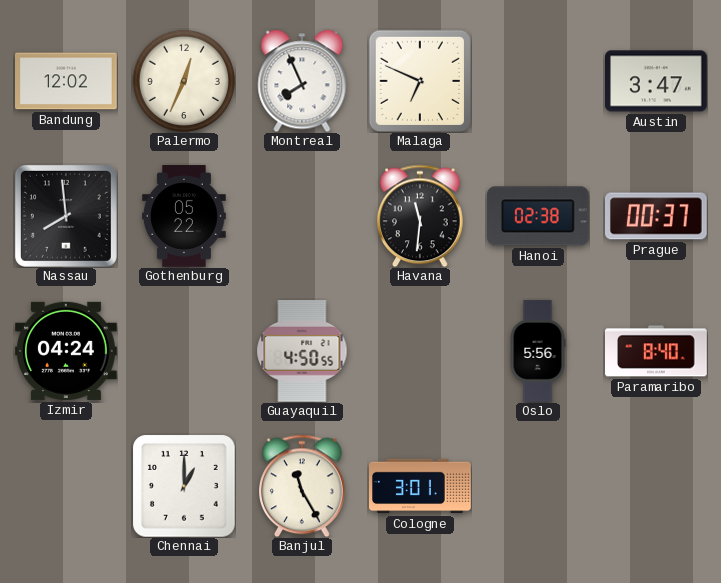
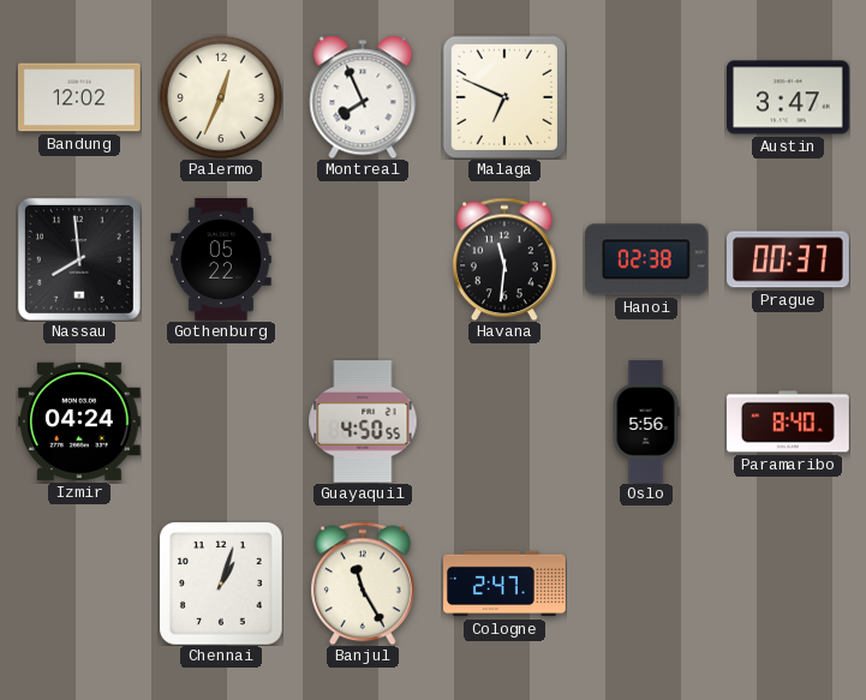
Chennai: 1:00 -> 1:03 (221, 584)
Cologne: 3:01 -> 2:47 (504, 584)
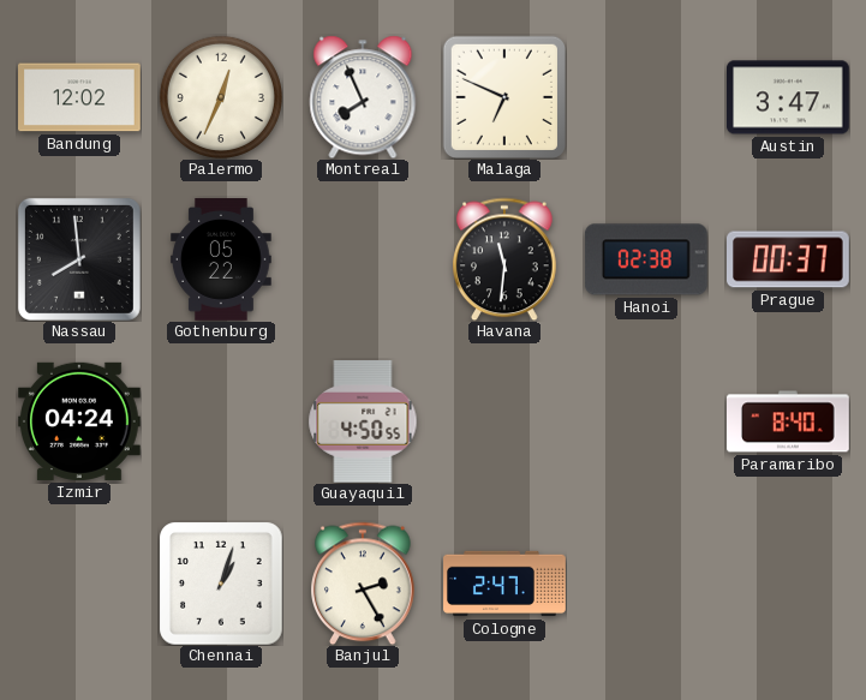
Oslo: 5:56 -> none (646, 421)
Banjul: 11:25 -> 2:25 (364, 584)
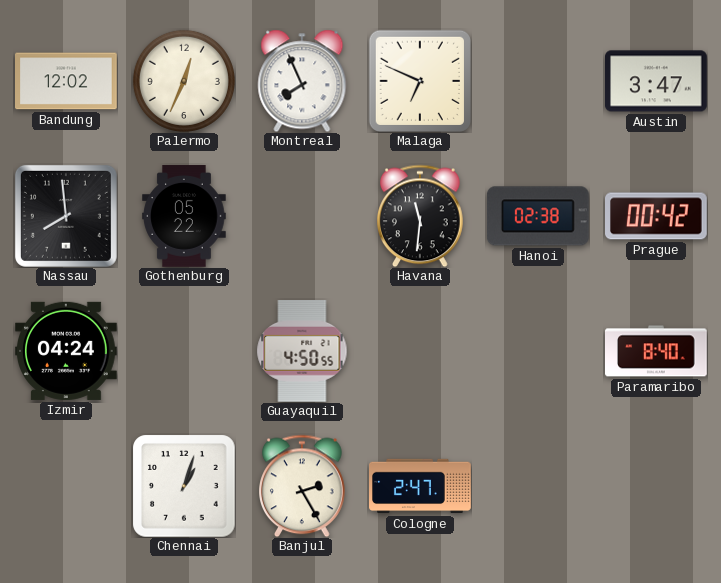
Prague: 00:37 -> 00:42 (657, 216)
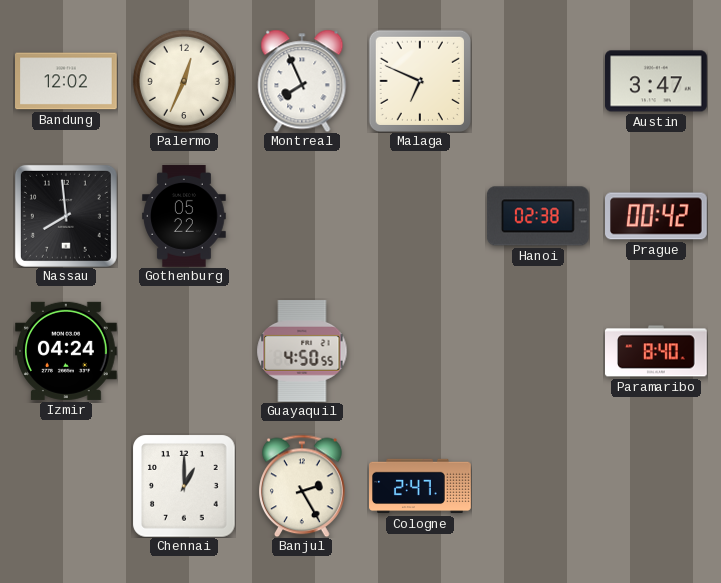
Havana: 11:31 -> none (421, 216)
Chennai: 1:03 -> 1:00 (184, 486)
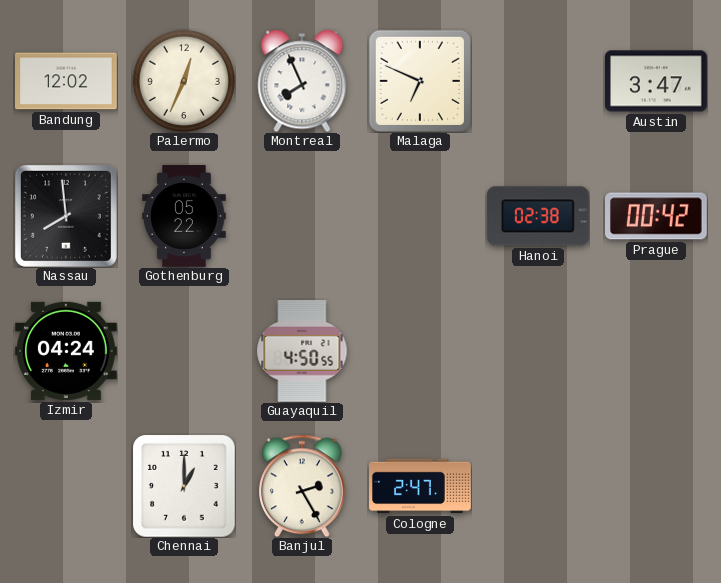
Paramaribo: 8:40 -> none (657, 351)
